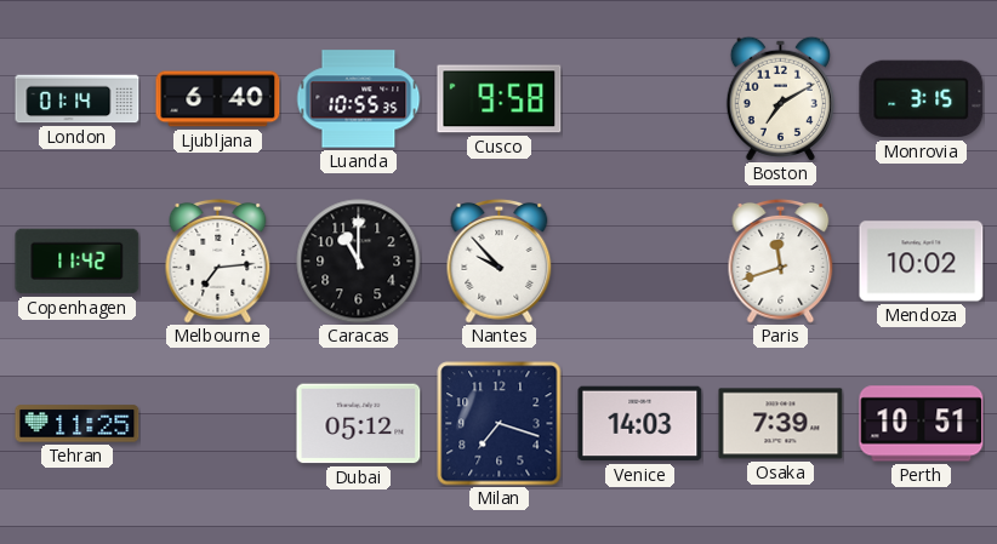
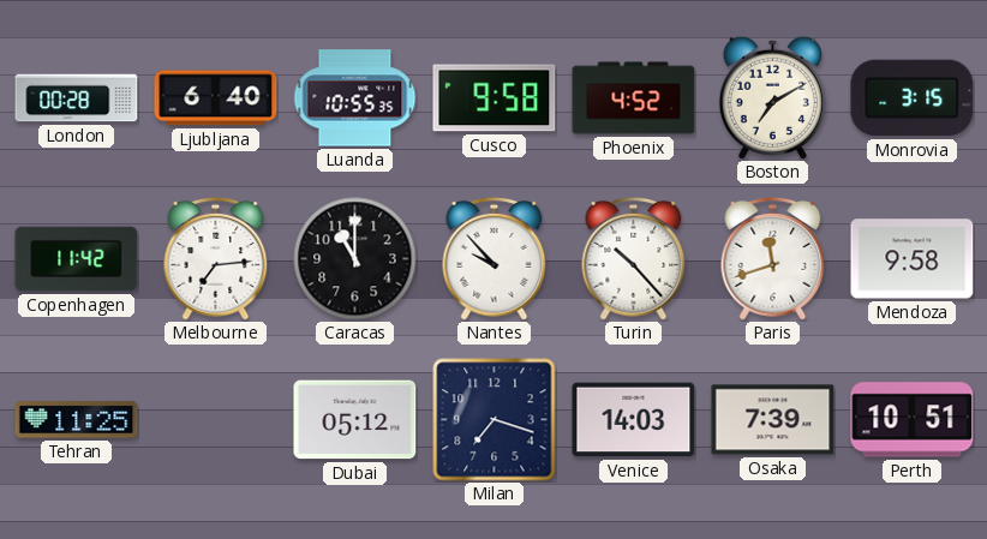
London: 01:14 -> 00:28 (77, 98)
Phoenix: none -> 4:52 (634, 98)
Turin: none -> 10:23 (634, 259)
Mendoza: 10:02 -> 9:58 (913, 259)
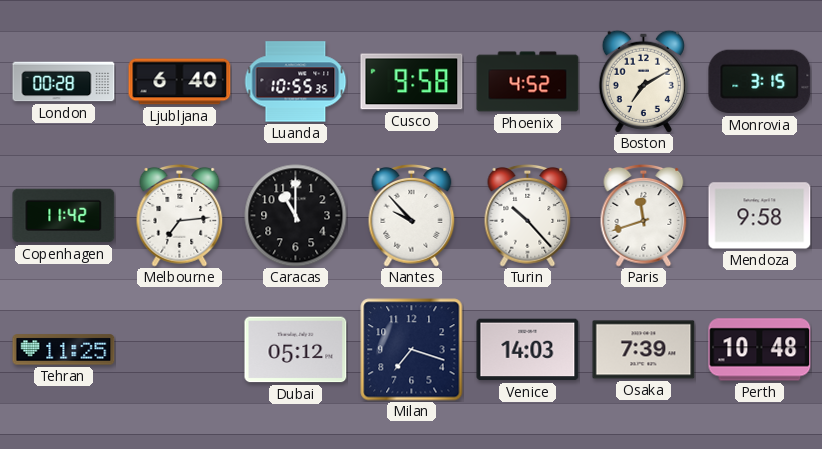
Perth: 10:51 -> 10:48 (760, 350)
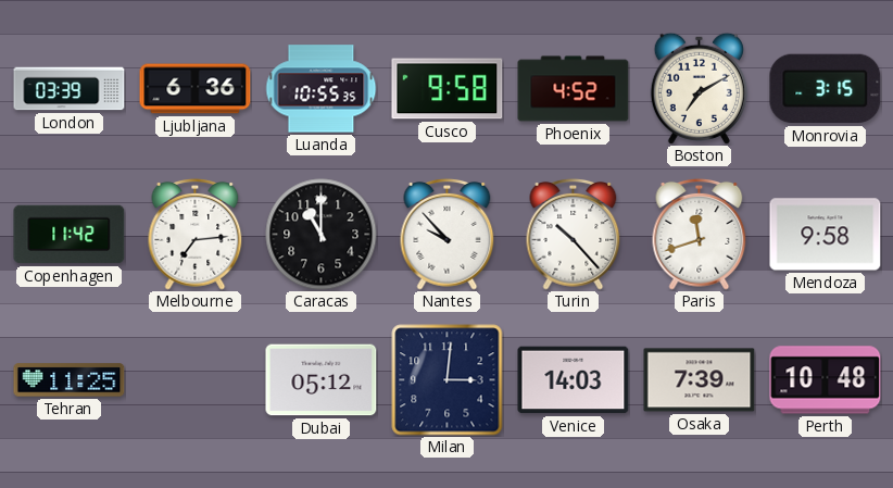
London: 00:28 -> 03:39 (70, 89)
Ljubljana: 6:40 -> 6:36 (196, 89)
Milan: 7:18 -> 3:01 (448, 380)
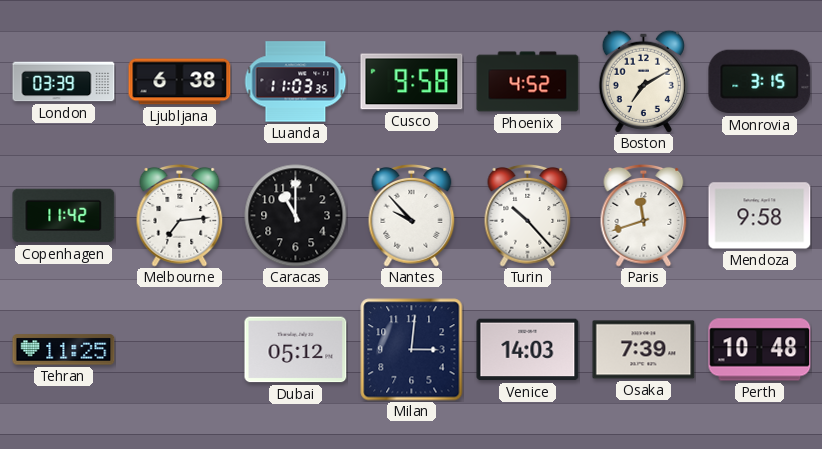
Ljubljana: 6:36 -> 6:38 (180, 82)
Luanda: 10:55 -> 11:03 (296, 82)
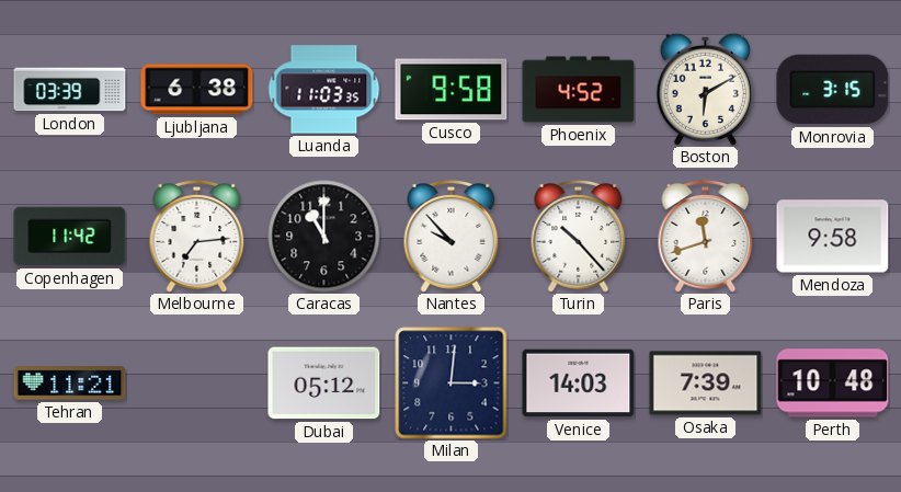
Boston: 7:10 -> 6:10 (705, 89)
Tehran: 11:25 -> 11:21 (70, 384)
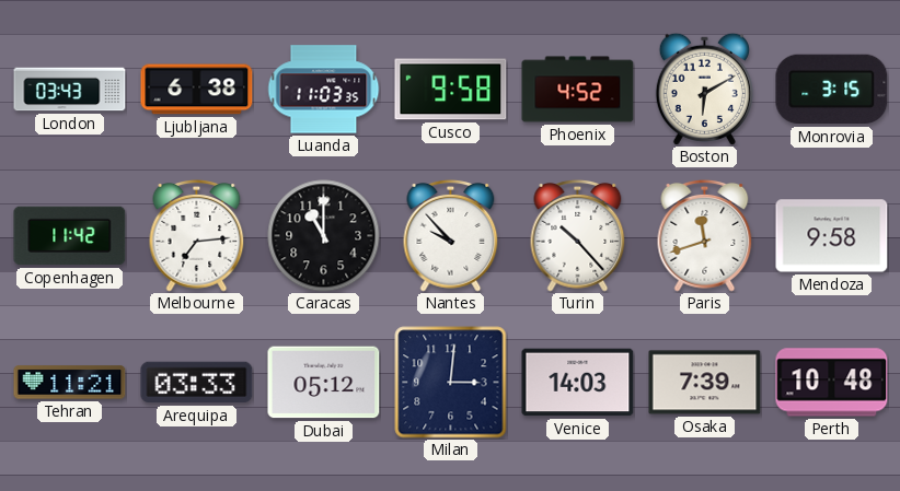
London: 03:39 -> 03:43 (70, 90)
Arequipa: none -> 03:33 (197, 383)
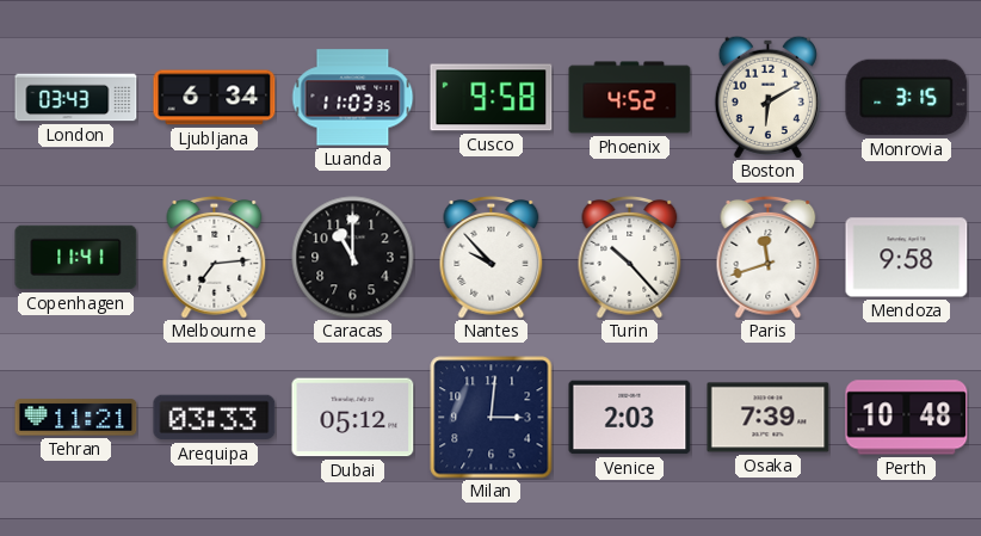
Ljubljana: 6:38 -> 6:34 (215, 98)
Copenhagen: 11:42 -> 11:41 (76, 258)
Venice: 14:03 -> 2:03 (630, 418)
